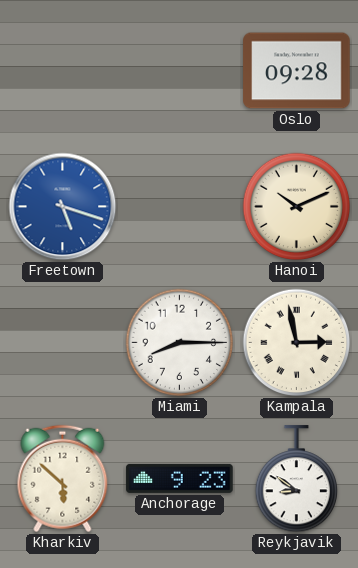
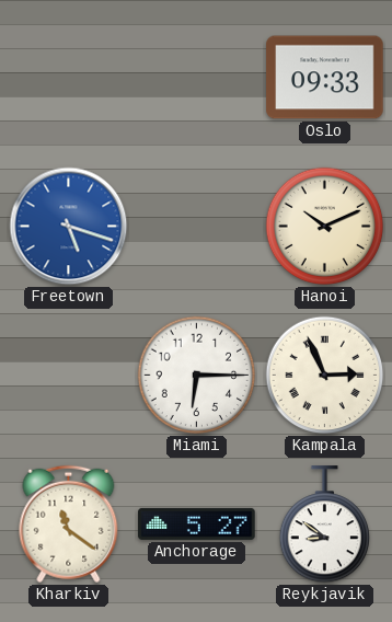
Oslo: 09:28 -> 09:33 (325, 78)
Miami: 8:15 -> 6:15 (197, 376)
Kampala: 2:58 -> 2:56 (325, 376)
Kharkiv: 5:52 -> 11:21 (69, 525)
Anchorage: 9:23 -> 5:27 (197, 523)
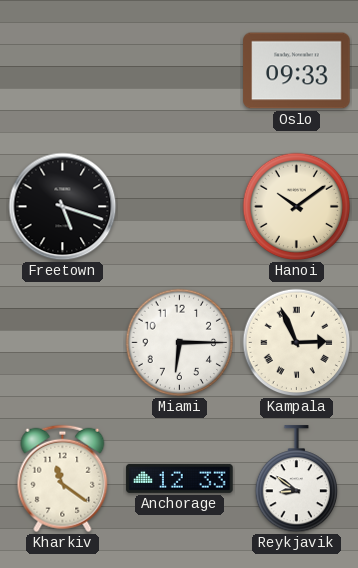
Freetown dial: blue -> black (63, 207)
Hanoi: 10:11 -> 10:09 (297, 207)
Anchorage: 5:27 -> 12:33 (180, 478)
